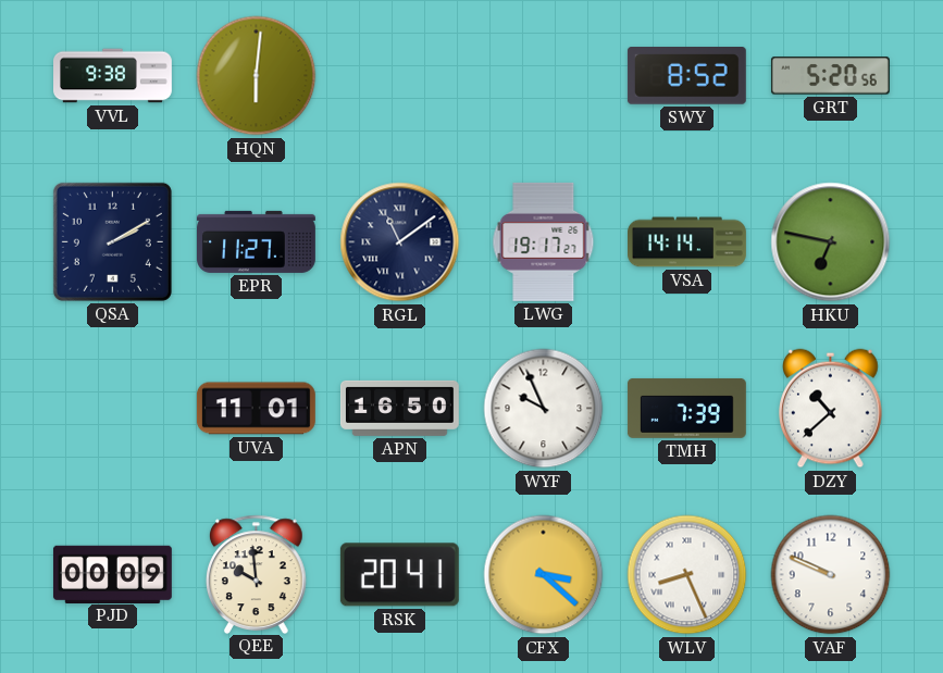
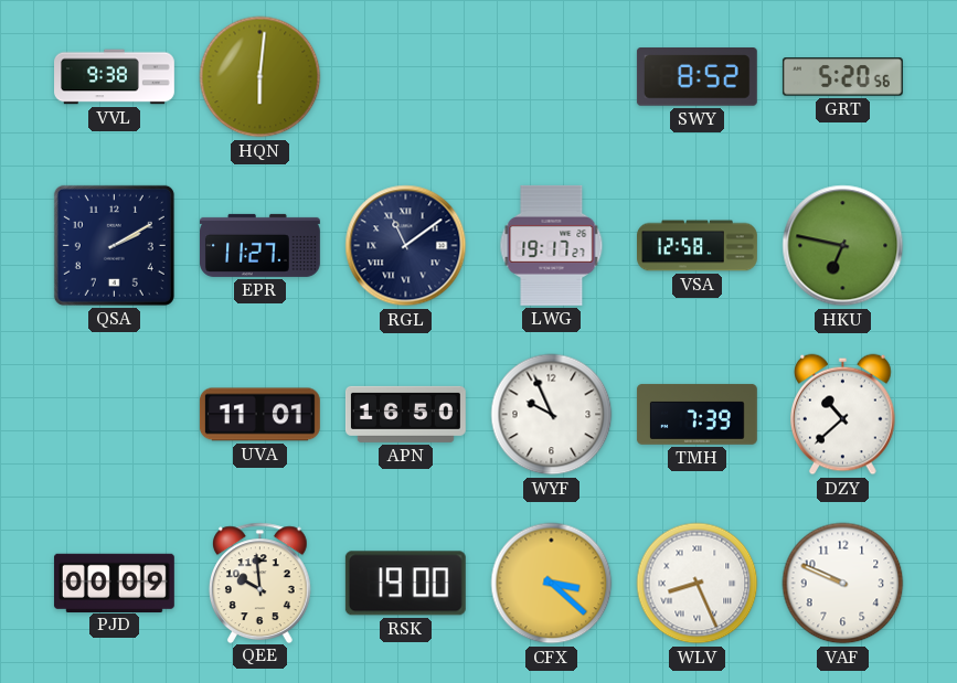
VSA: 14:14 -> 12:58 (698, 246)
RSK: 20:41 -> 19:00 (405, 584)
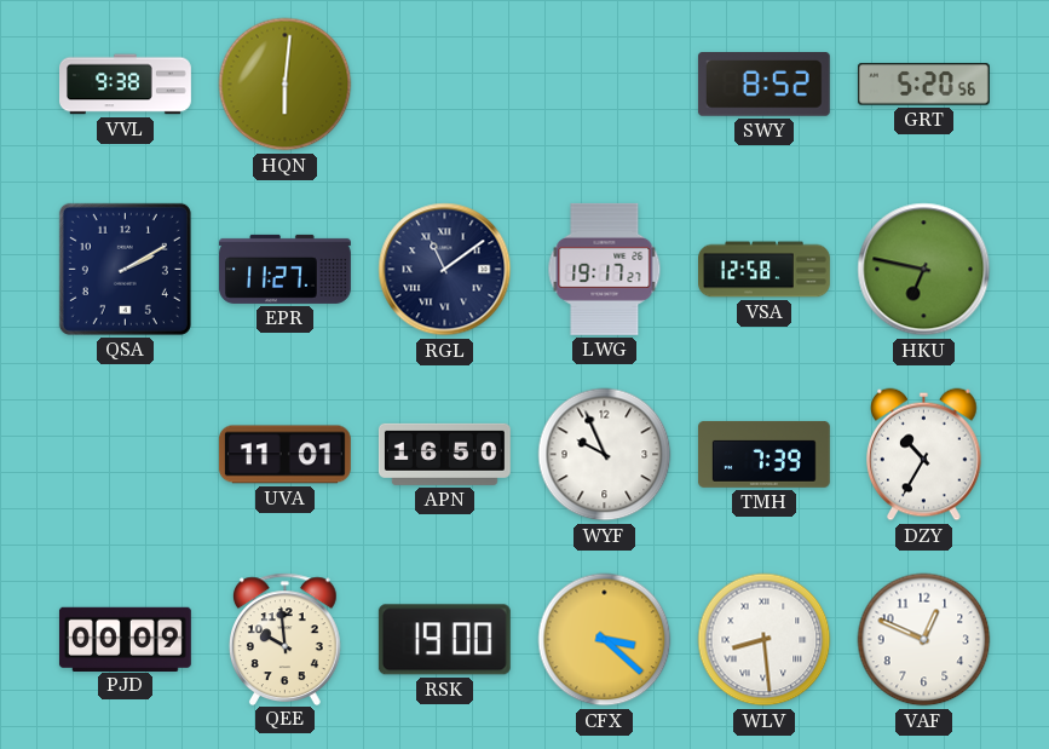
DZY: 10:38 -> 10:35 (924, 455)
WLV: 8:26 -> 8:29 (765, 640)
VAF: 9:49 -> 12:49 (924, 640)
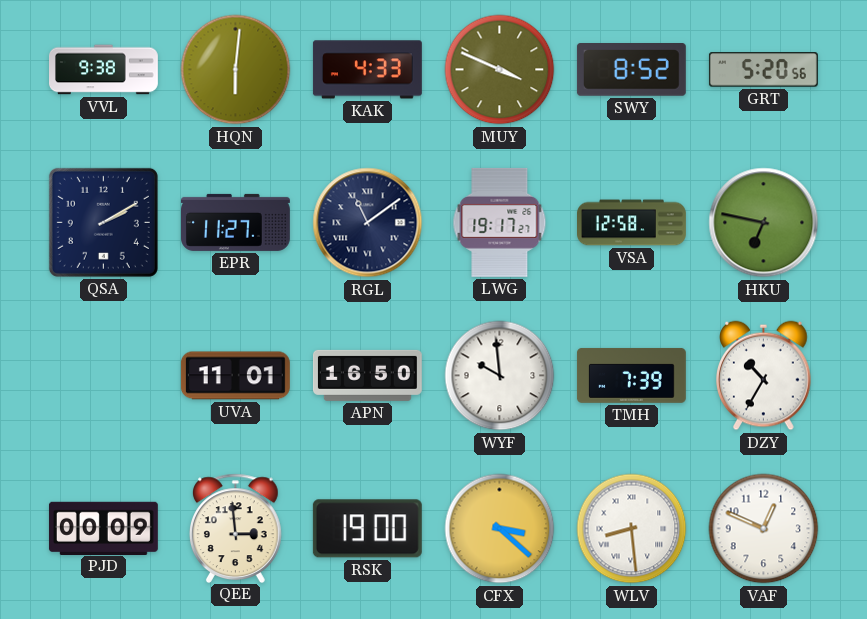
KAK: none -> 4:33 (367, 70)
MUY: none -> 3:49 (500, 70)
WYF: 9:56 -> 9:59 (500, 376)
QEE: 9:59 -> 2:59 (236, 528)
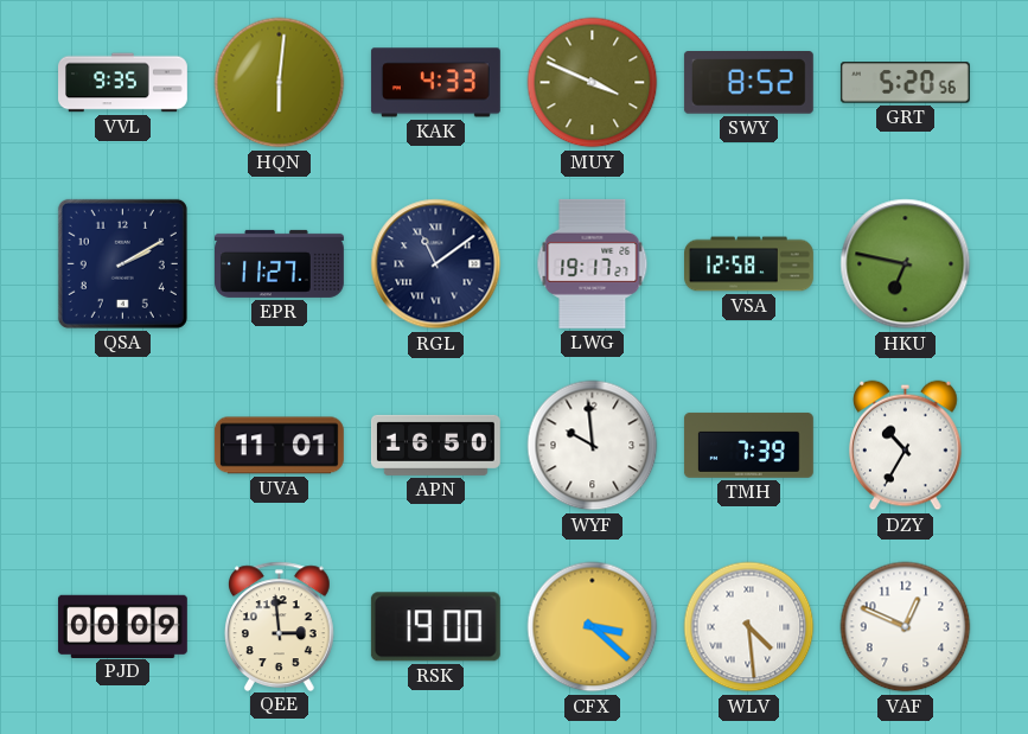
VVL: 9:38 -> 9:35 (123, 83)
WLV: 8:29 -> 4:29 (749, 627)
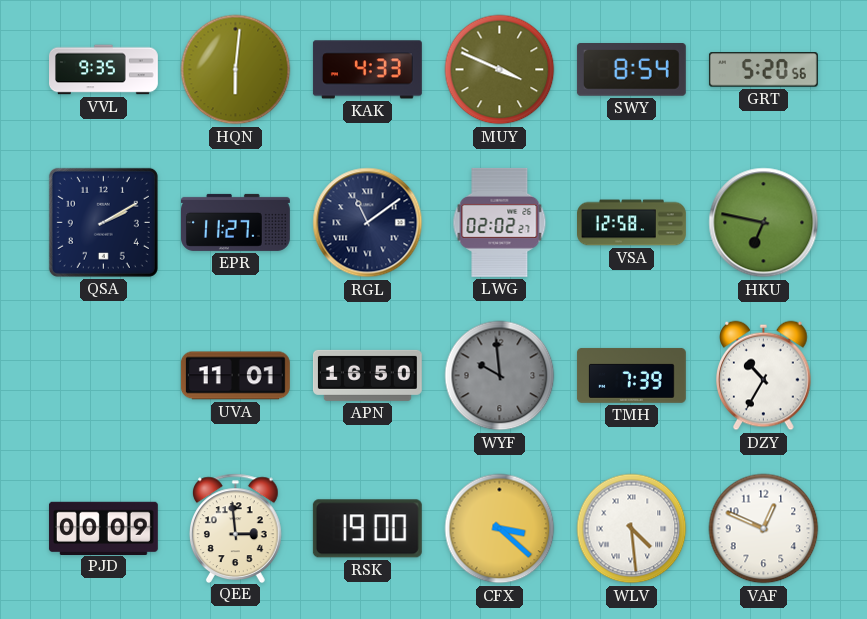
SWY: 8:52 -> 8:54 (631, 70)
LWG: 19:17 -> 02:02 (500, 222)
WYF dial: white -> grey (500, 376)
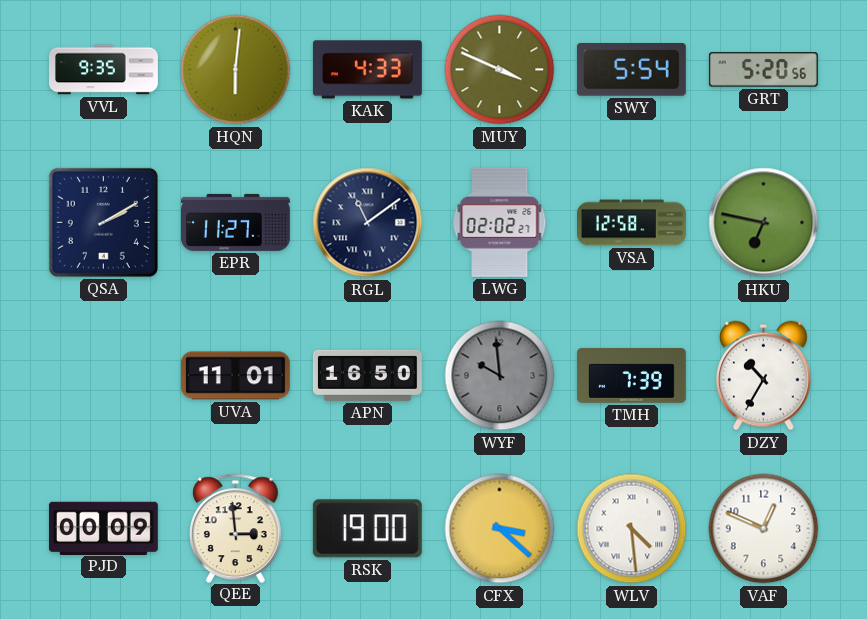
SWY: 8:54 -> 5:54 (631, 70)
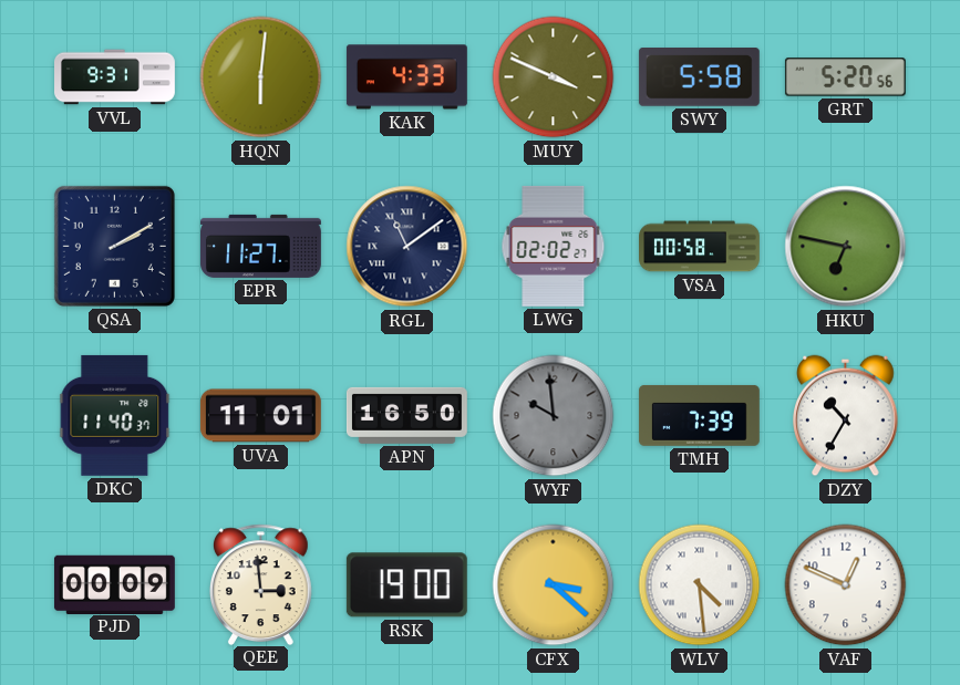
VVL: 9:35 -> 9:31 (115, 77)
SWY: 5:54 -> 5:58 (699, 77)
VSA: 12:58 -> 00:58 (700, 247)
DKC: none -> 11:40 (115, 415)
